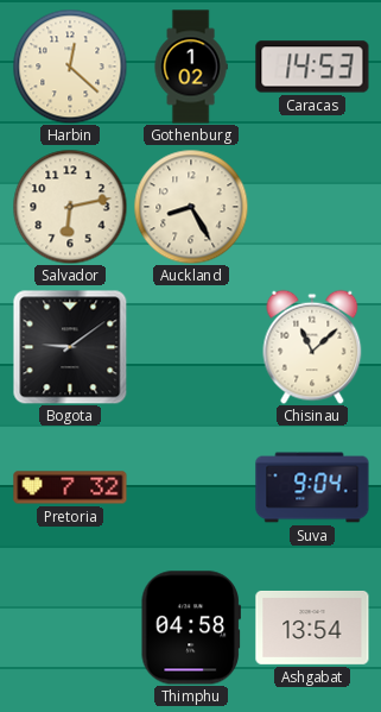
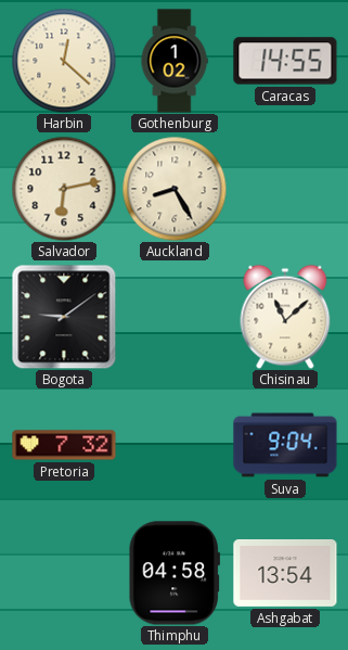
Caracas: 14:53 -> 14:55 (285, 61)
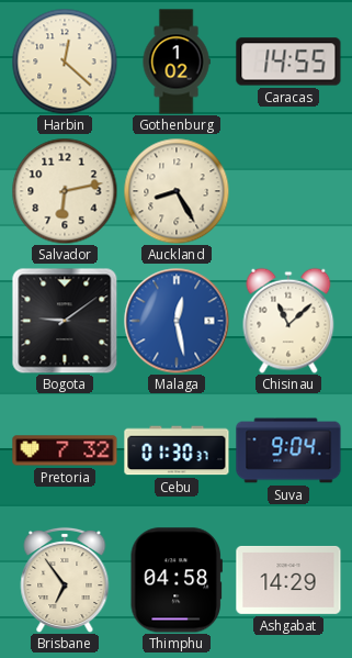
Malaga: none -> 12:28 (177, 321)
Cebu: none -> 01:30 (177, 450)
Brisbane: none -> 6:54 (65, 580)
Ashgabat: 13:54 -> 14:29 (288, 580)
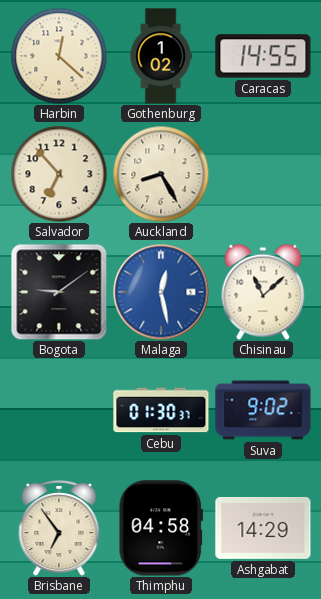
Salvador: 6:13 -> 6:53 (59, 174)
Pretoria: 7:32 -> none (65, 450)
Suva: 9:04 -> 9:02 (263, 410)
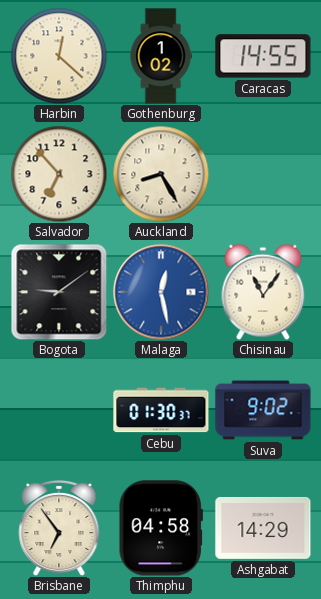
Chisinau: 11:08 -> 11:06 (263, 292)
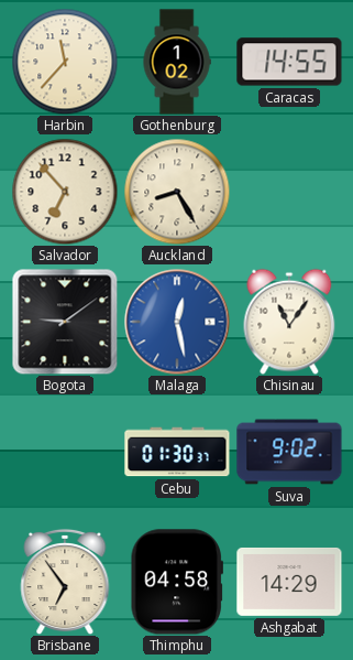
Harbin: 12:22 -> 11:37 (65, 62)
